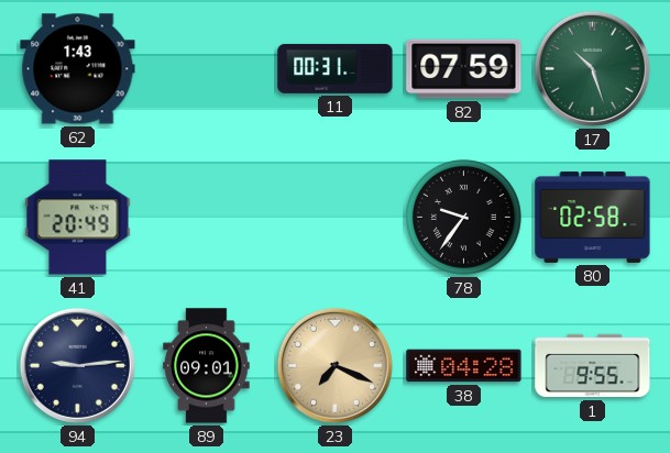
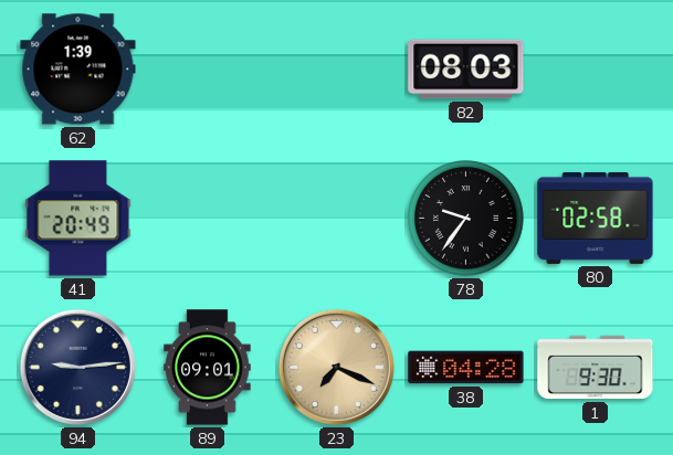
62: 1:43 -> 1:39 (78, 70)
11: 00:31 -> none (336, 68)
82: 07:59 -> 08:03 (466, 70)
17: 10:27 -> none (592, 68)
1: 9:55 -> 9:30 (596, 368)
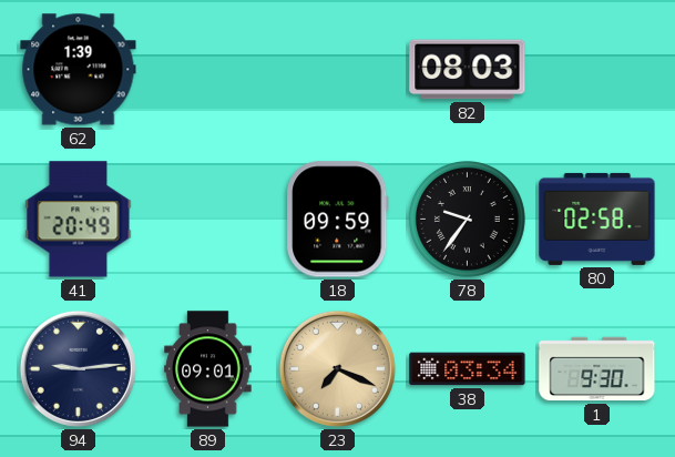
18: none -> 09:59 (338, 220)
38: 04:28 -> 03:34 (468, 369)
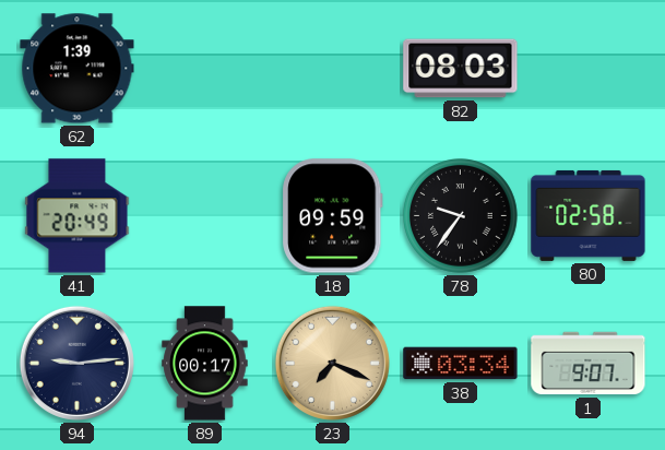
89: 09:01 -> 00:17 (205, 364)
1: 9:30 -> 9:07 (589, 364)
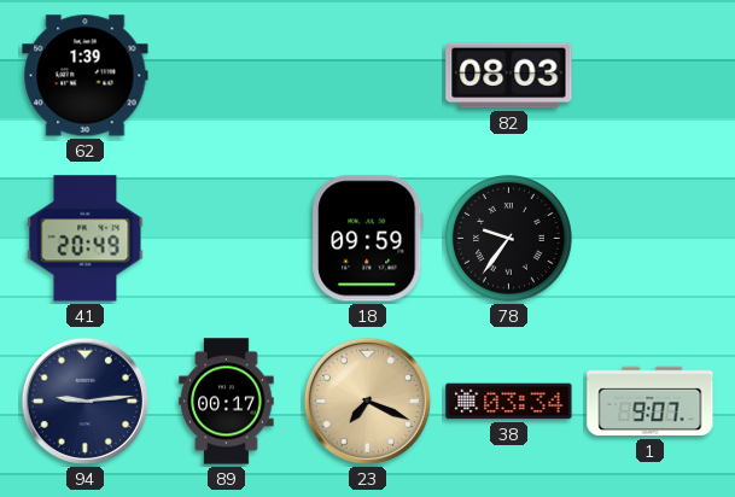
80: 02:58 -> none (589, 215)
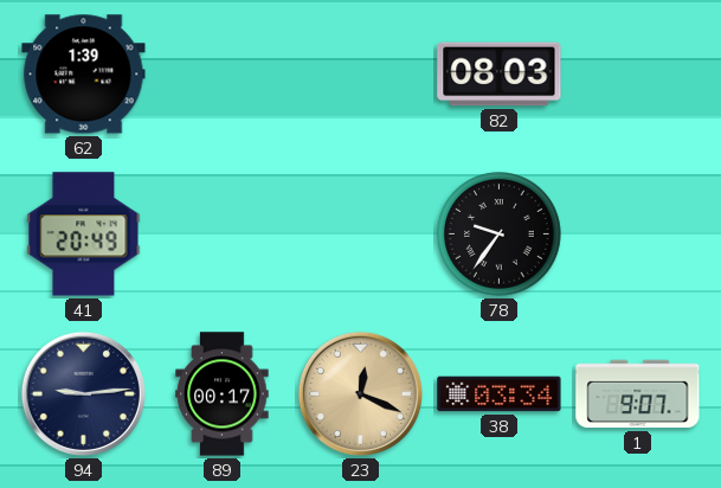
18: 09:59 -> none (368, 239)
23: 7:19 -> 12:19 (360, 393)
